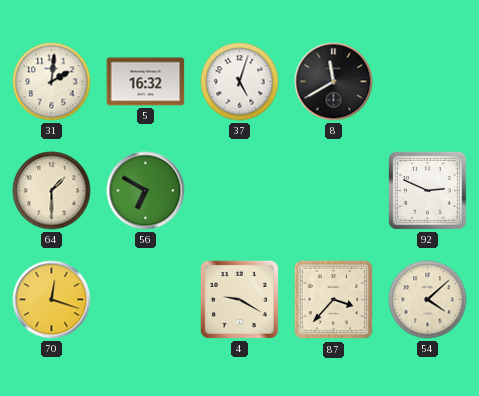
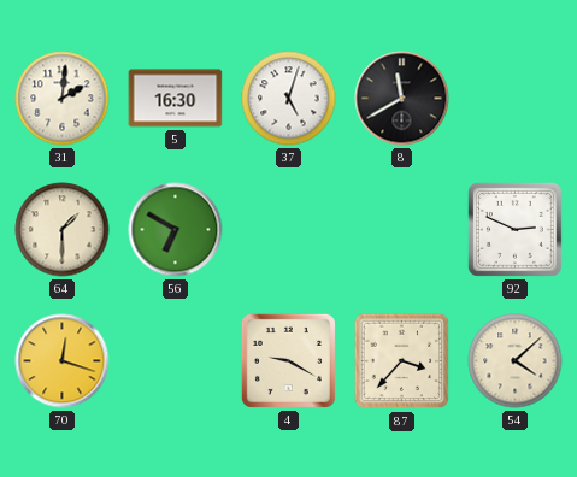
5: 16:32 -> 16:30 (176, 99)
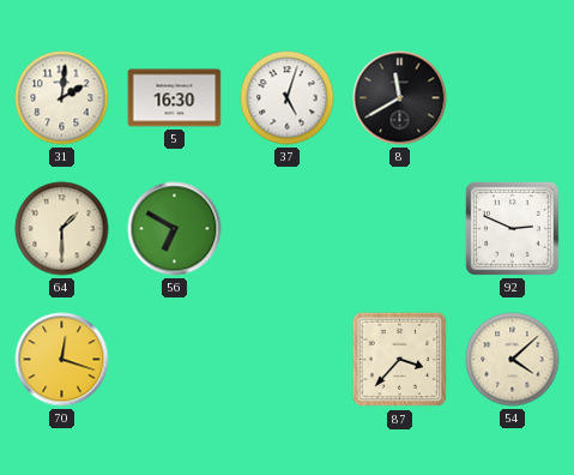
4: 9:20 -> none (288, 360)
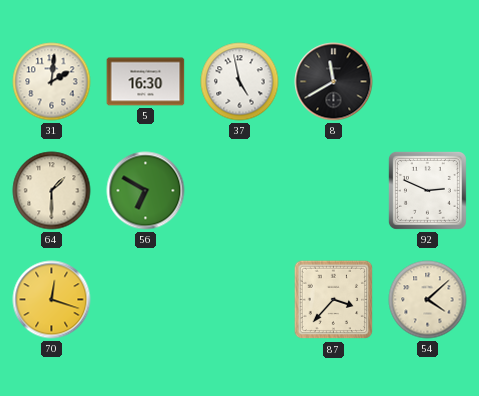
37: 5:03 -> 4:58 (240, 82)
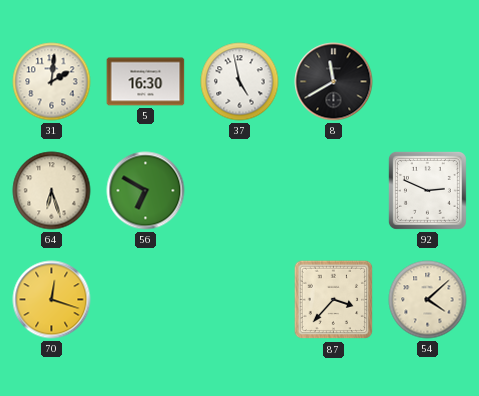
64: 1:30 -> 6:27 (52, 191)
